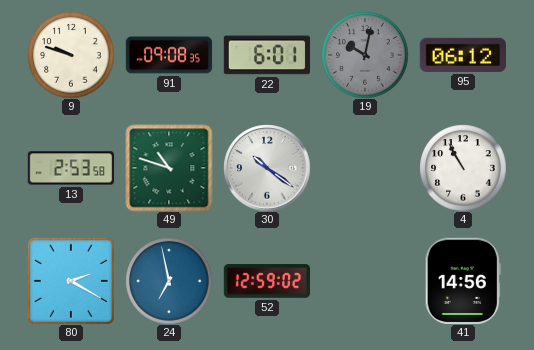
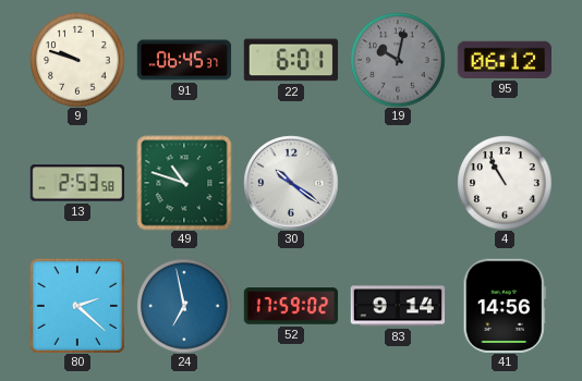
91: 09:08 -> 06:45 (184, 60)
80: 2:20 -> 2:22 (77, 306)
52: 12:59 -> 17:59 (291, 306)
83: none -> 9:14 (398, 306)
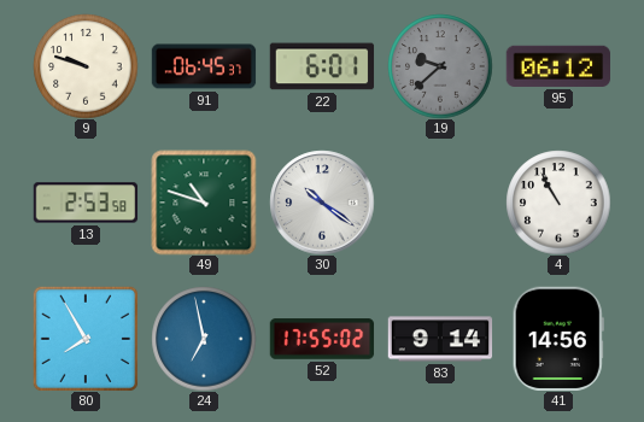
19: 10:02 -> 9:38 (440, 66)
80: 2:22 -> 7:55 (86, 339)
52: 17:59 -> 17:55 (322, 339)
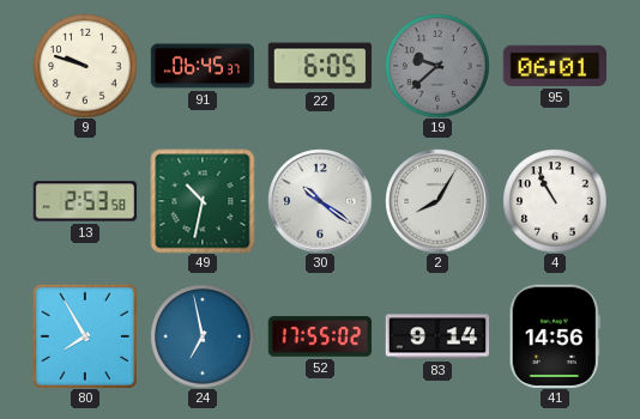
22: 6:01 -> 6:05 (320, 66)
95: 06:12 -> 06:01 (554, 66)
49: 10:48 -> 10:32 (203, 201)
2: none -> 8:05 (437, 201)
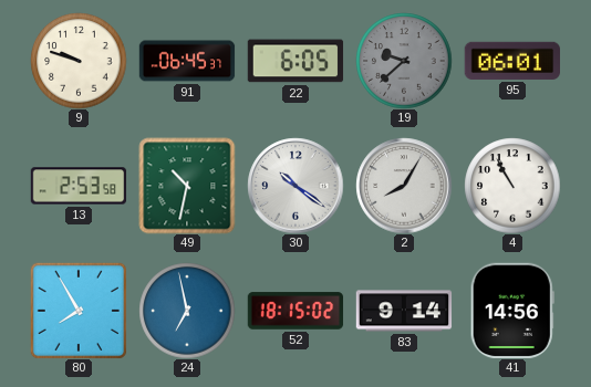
52: 17:55 -> 18:15 (295, 311)
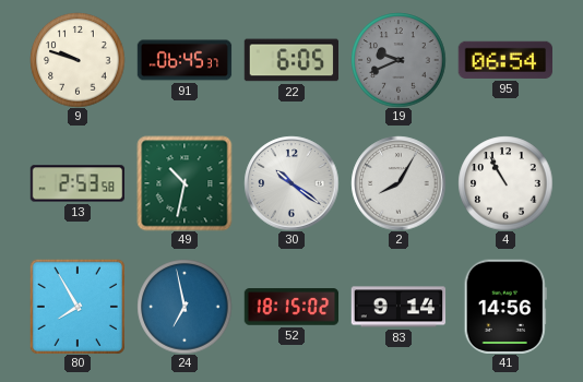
19: 9:38 -> 9:41 (398, 60)
95: 06:01 -> 06:54 (504, 60)
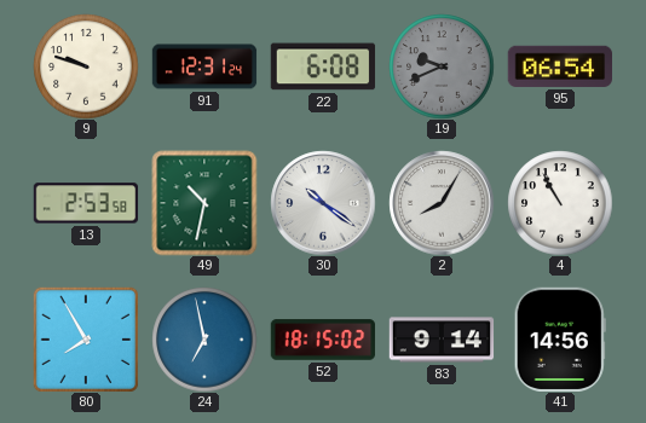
91: 06:45 -> 12:31 (204, 66)
22: 6:05 -> 6:08 (323, 66)
